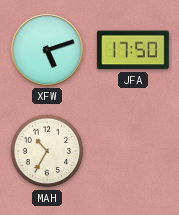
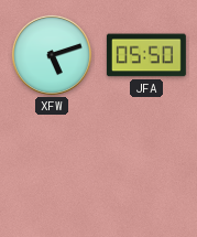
JFA: 17:50 -> 05:50 (146, 55)
MAH: 10:35 -> none (47, 151)
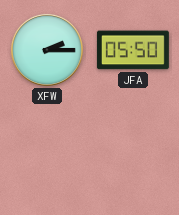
XFW: 5:12 -> 2:15 (47, 50)
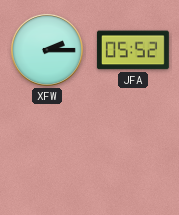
JFA: 05:50 -> 05:52 (133, 50)
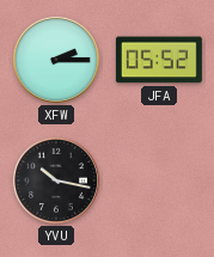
YVU: none -> 10:17 (56, 180)
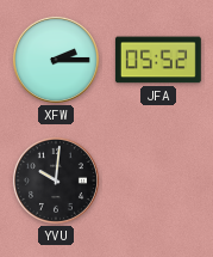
YVU: 10:17 -> 10:01 (56, 180)
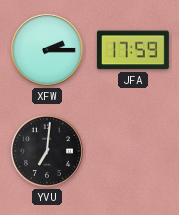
JFA: 05:52 -> 17:59 (133, 50)
YVU: 10:01 -> 7:01 (47, 151)
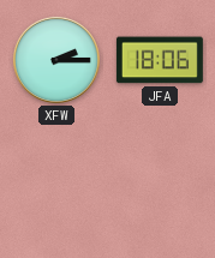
JFA: 17:59 -> 18:06 (160, 60)
YVU: 7:01 -> none (47, 151)
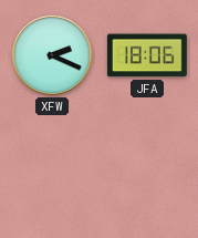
XFW: 2:15 -> 2:19 (52, 55)
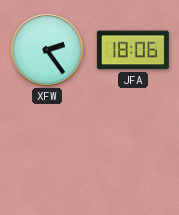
XFW: 2:19 -> 2:24 (47, 50)
